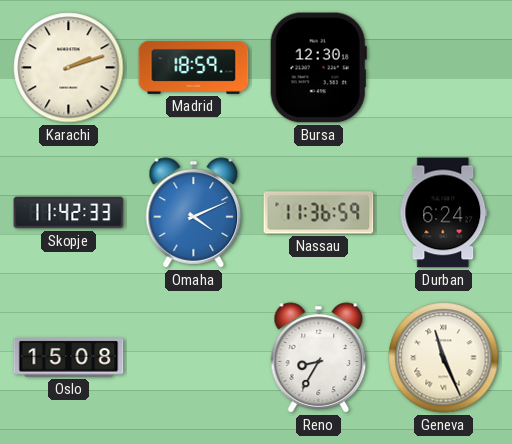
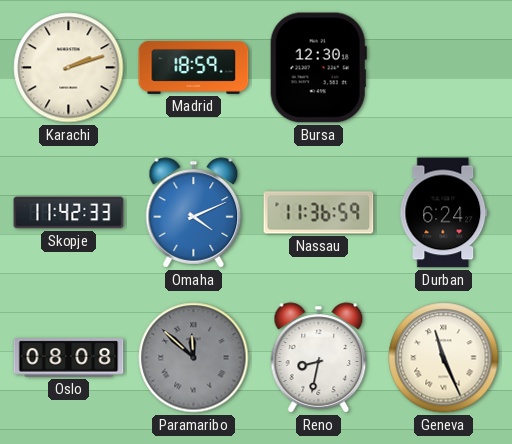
Oslo: 15:08 -> 08:08 (69, 358)
Paramaribo: none -> 11:52 (194, 358)
Reno: 8:35 -> 8:32 (319, 358)
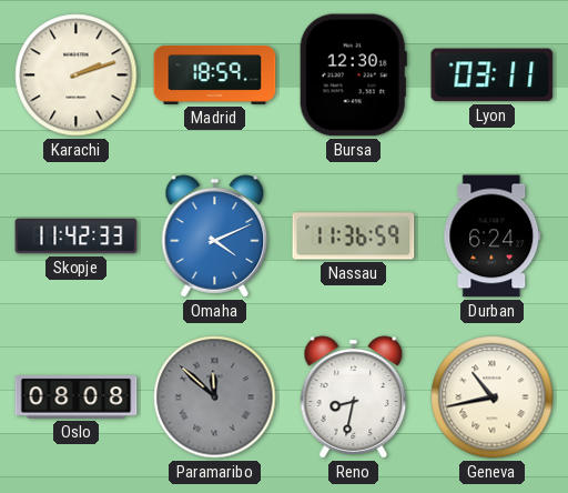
Lyon: none -> 03:11 (493, 76)
Geneva: 11:26 -> 10:43 (493, 398)
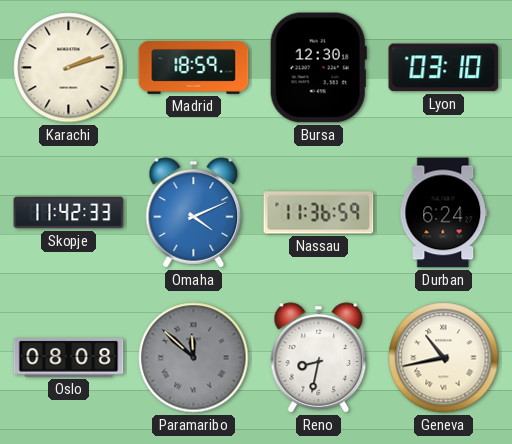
Lyon: 03:11 -> 03:10 (444, 68)
